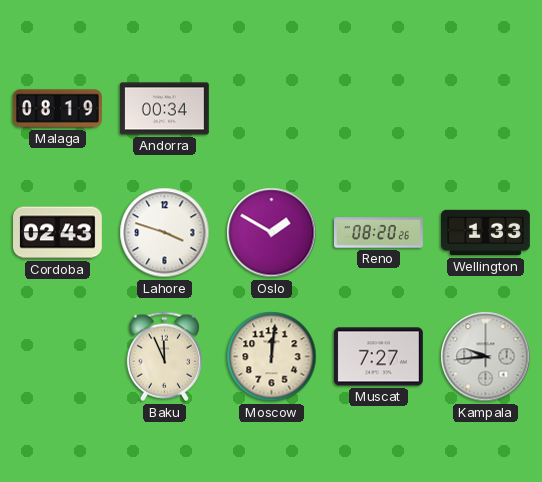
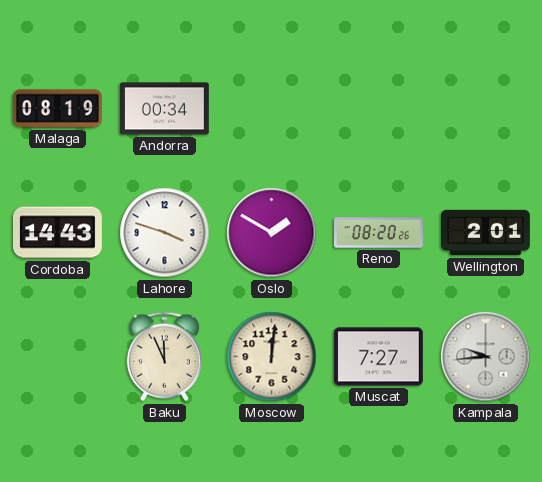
Cordoba: 02:43 -> 14:43 (58, 233)
Wellington: 1:33 -> 2:01 (486, 233)
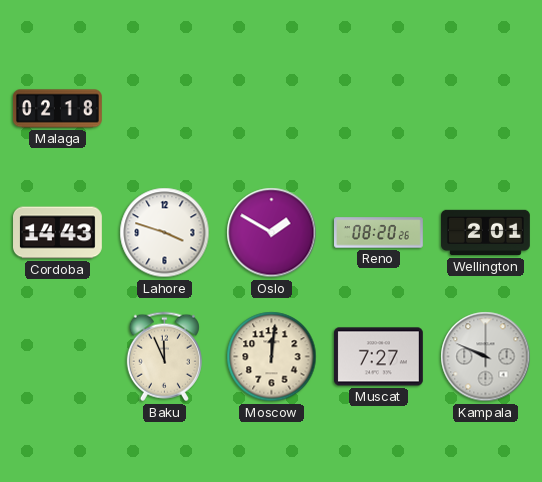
Malaga: 08:19 -> 02:18 (57, 109)
Andorra: 00:34 -> none (164, 109)
Kampala: 9:44 -> 9:49 (486, 357)
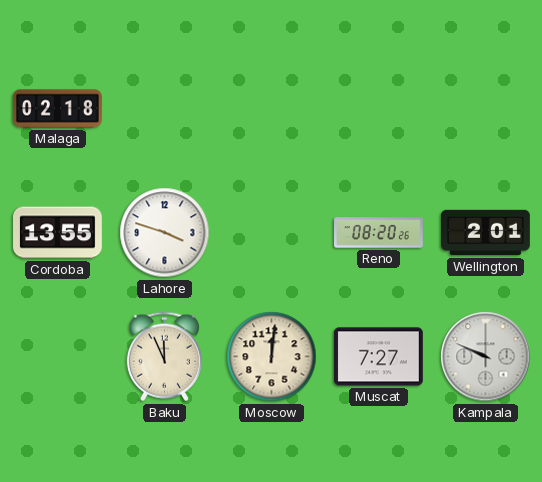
Cordoba: 14:43 -> 13:55 (58, 233)
Oslo: 1:50 -> none (272, 233)
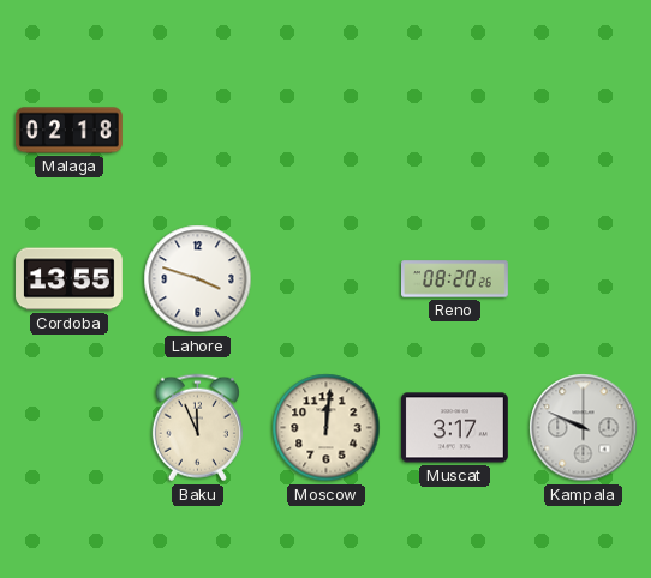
Wellington: 2:01 -> none (486, 233)
Muscat: 7:27 -> 3:17 (454, 428)
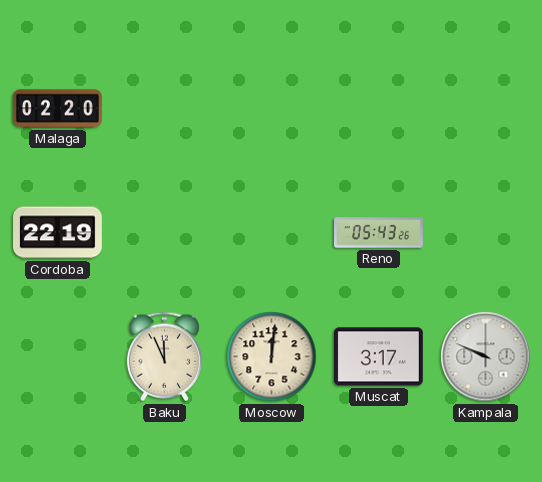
Malaga: 02:18 -> 02:20 (57, 109)
Cordoba: 13:55 -> 22:19 (58, 233)
Lahore: 3:48 -> none (198, 279)
Reno: 08:20 -> 05:43 (379, 233)
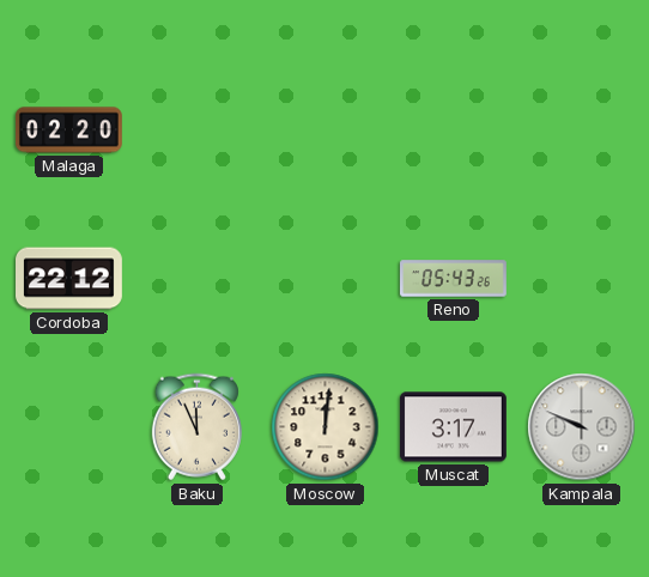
Cordoba: 22:19 -> 22:12 (69, 279)
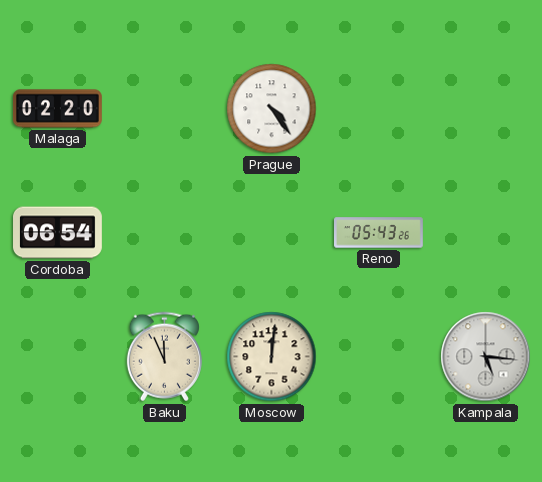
Prague: none -> 4:24 (272, 109)
Cordoba: 22:12 -> 06:54 (58, 233)
Muscat: 3:17 -> none (453, 427)
Kampala: 9:49 -> 5:16 (486, 357)
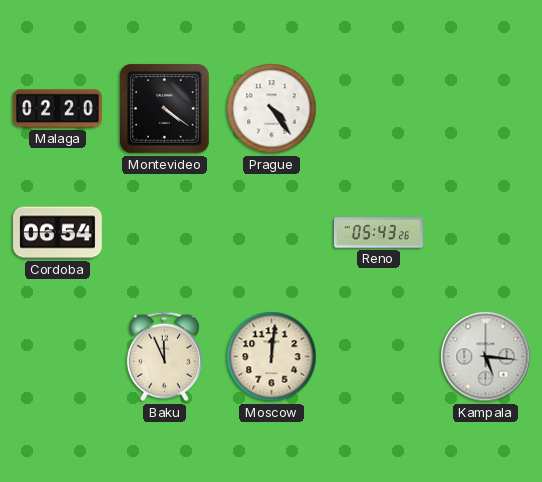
Montevideo: none -> 4:21 (165, 109)
